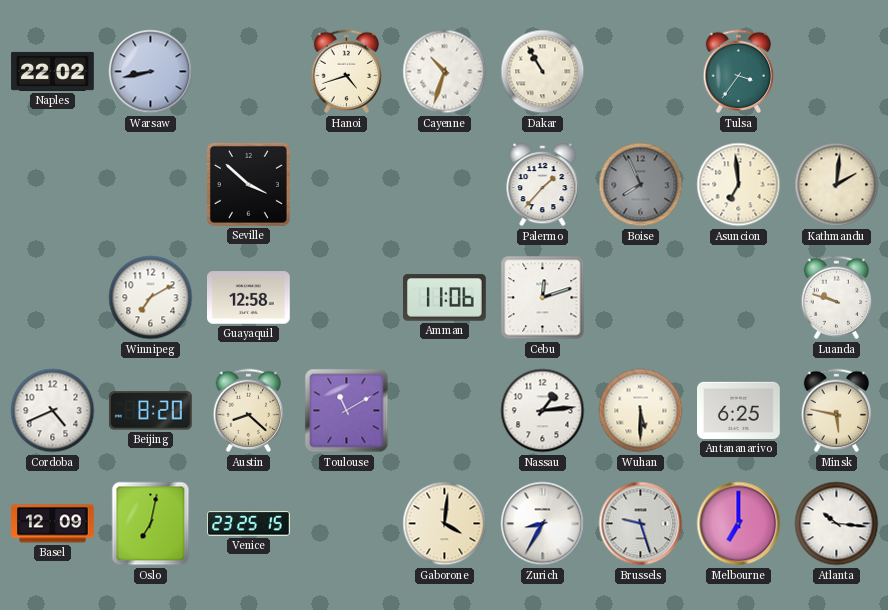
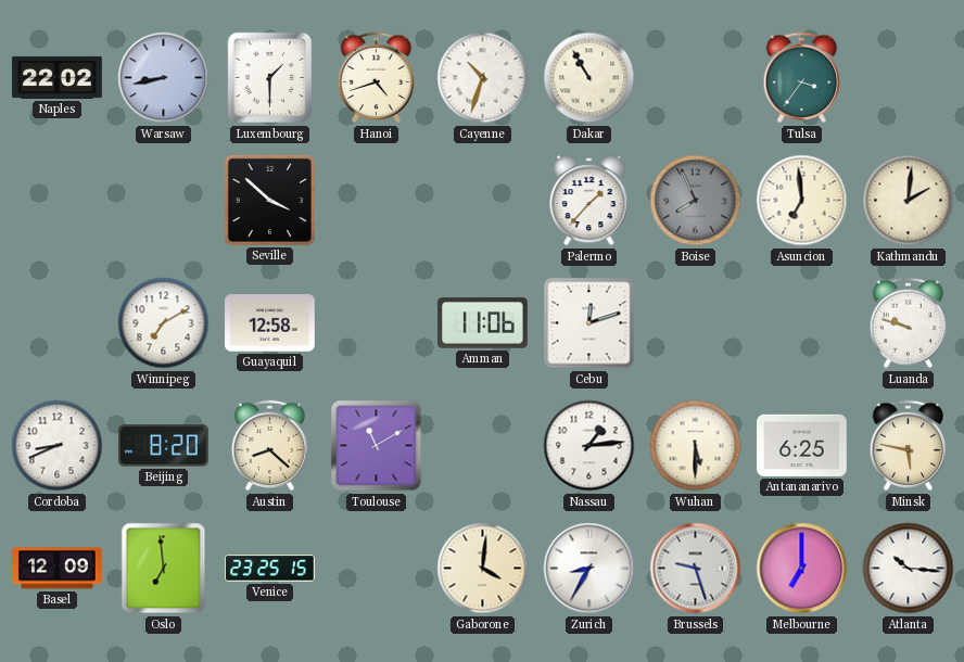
Luxembourg: none -> 1:30 (270, 78)
Cordoba: 4:41 -> 8:41 (58, 446)
Oslo: 7:02 -> 6:59 (164, 569)
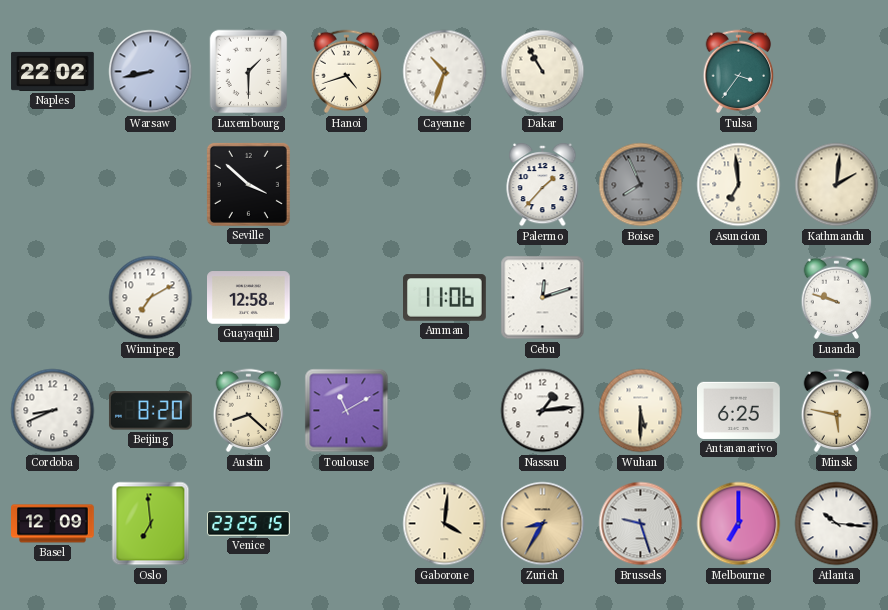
Zurich dial: white -> champagne (543, 524)
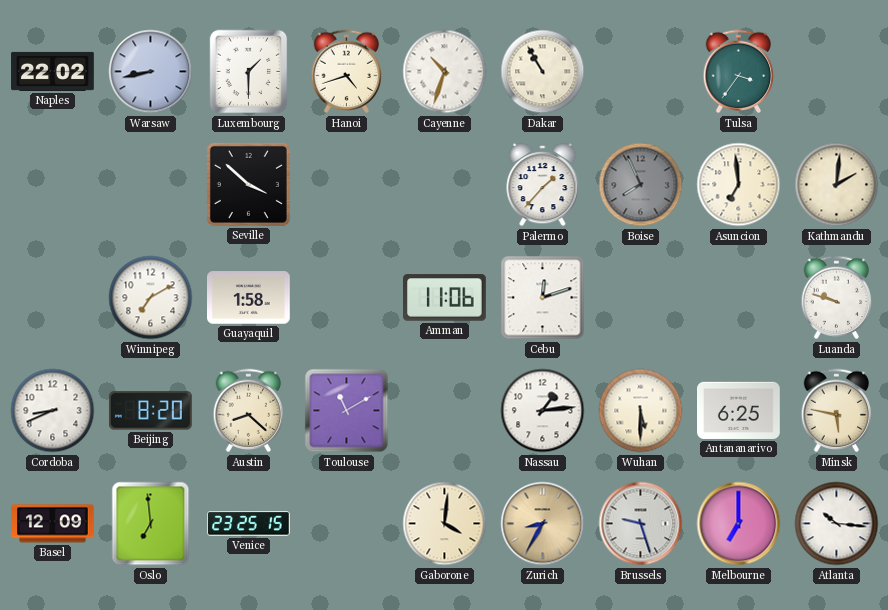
Guayaquil: 12:58 -> 1:58 (249, 298)
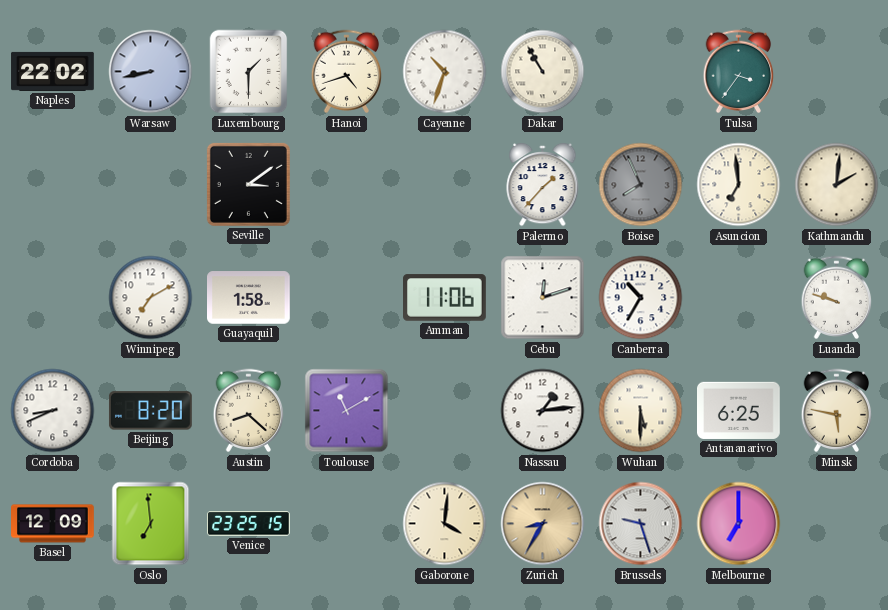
Seville: 3:52 -> 3:09 (248, 184)
Canberra: none -> 10:35 (641, 298)
Atlanta: 10:16 -> none (837, 524)
